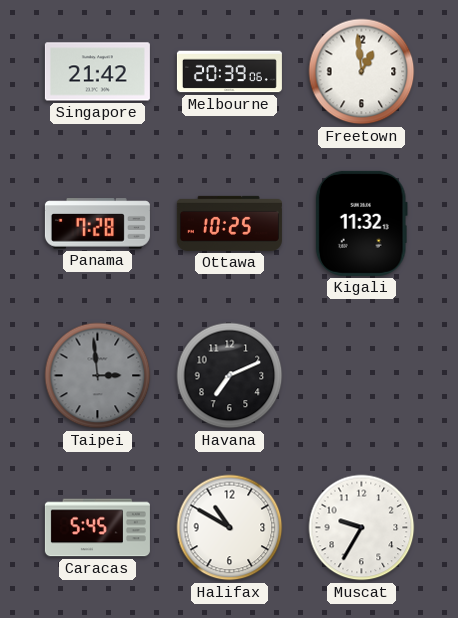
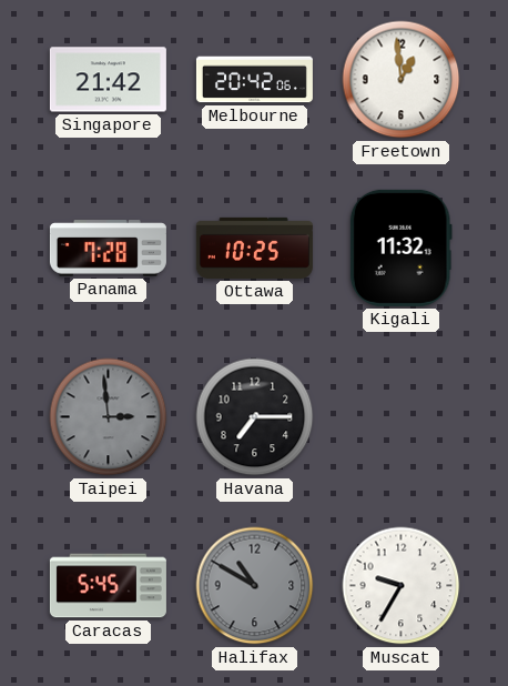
Melbourne: 20:39 -> 20:42 (254, 80)
Havana: 7:11 -> 7:15 (255, 417)
Halifax dial: white -> grey (255, 586)
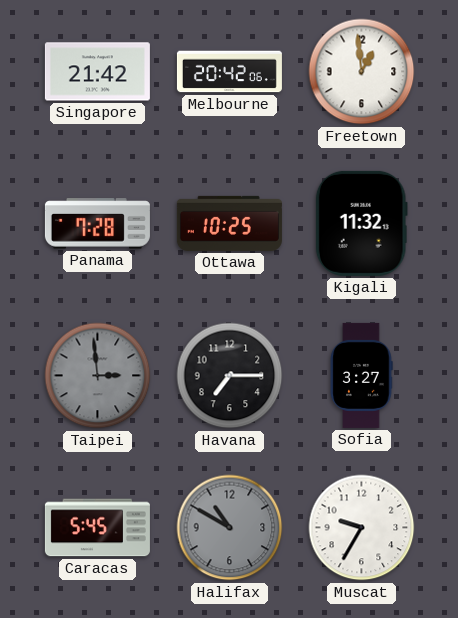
Sofia: none -> 3:27 (361, 375)
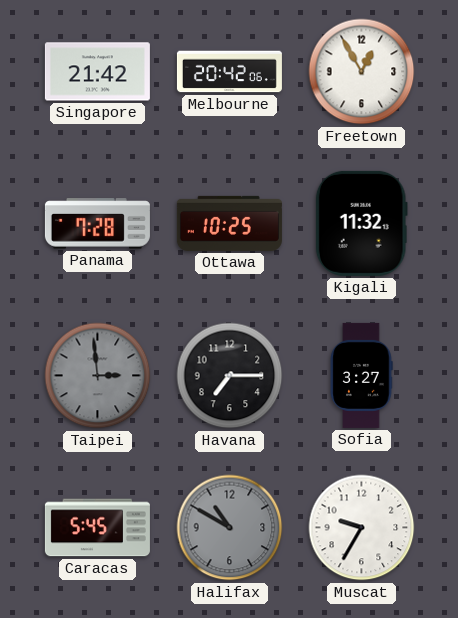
Freetown: 12:59 -> 12:55 (362, 72)
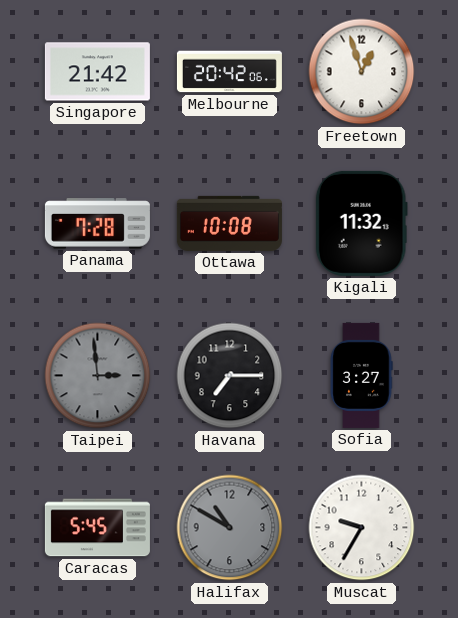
Freetown: 12:55 -> 12:57 (362, 72)
Ottawa: 10:25 -> 10:08 (229, 223)
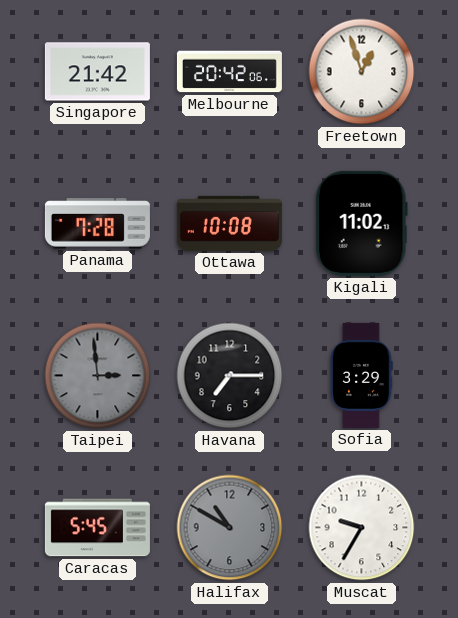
Kigali: 11:32 -> 11:02 (361, 223)
Sofia: 3:27 -> 3:29 (361, 375)
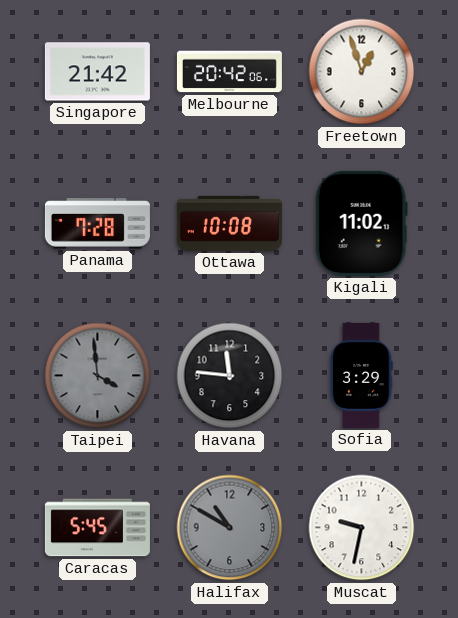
Taipei: 2:59 -> 3:59 (98, 376)
Havana: 7:15 -> 11:46 (230, 376)
Muscat: 9:35 -> 9:32 (362, 528)
